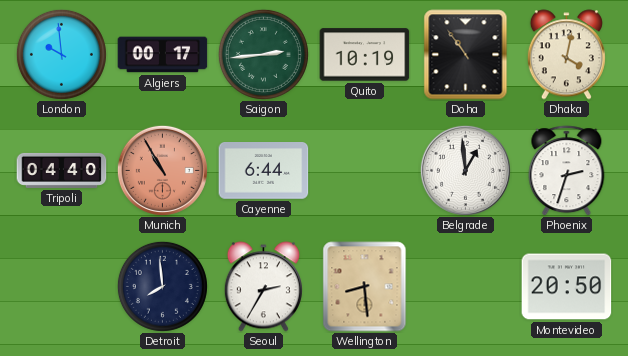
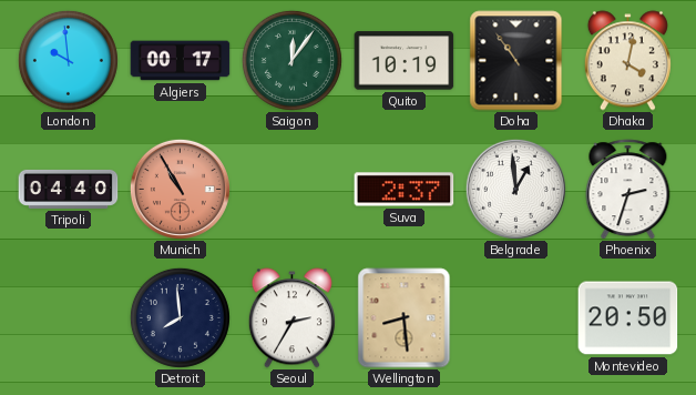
Saigon: 2:44 -> 12:06 (291, 60)
Cayenne: 6:44 -> none (264, 171)
Suva: none -> 2:37 (405, 190)
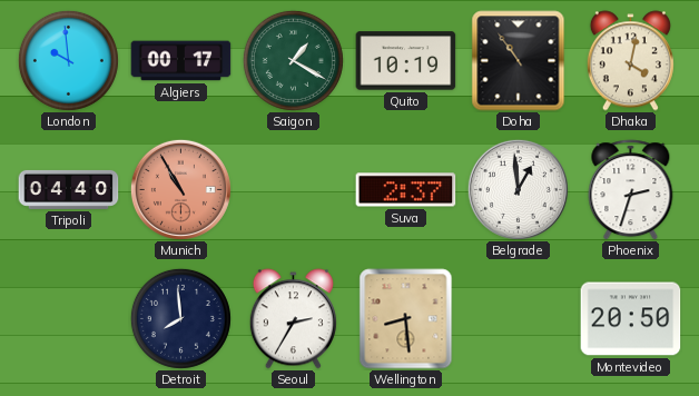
Saigon: 12:06 -> 1:20 (293, 60)
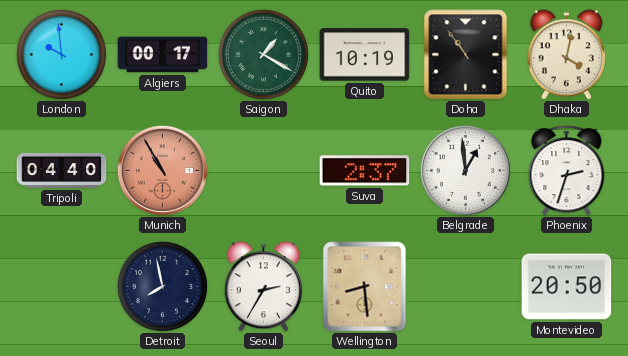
Detroit: 7:59 -> 7:58 (162, 286)
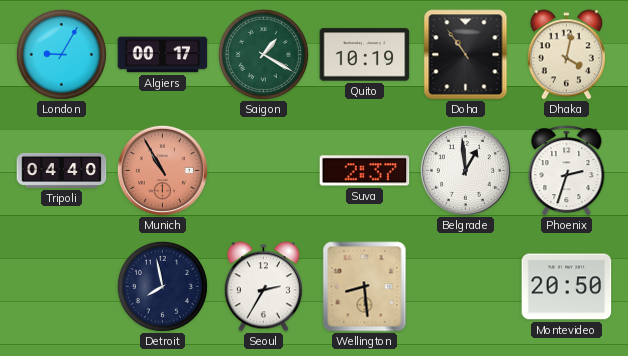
London: 9:59 -> 9:05 (61, 54)
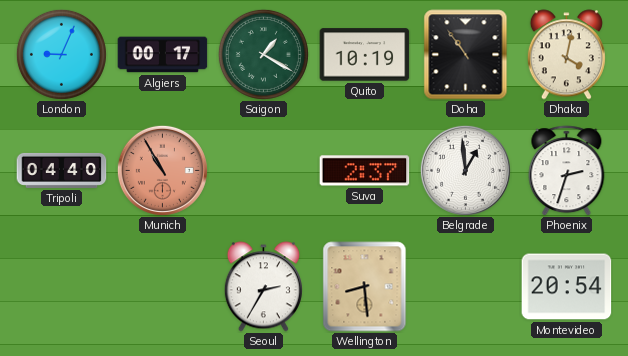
London: 9:05 -> 9:04 (61, 54)
Detroit: 7:58 -> none (162, 286)
Montevideo: 20:50 -> 20:54 (567, 287)
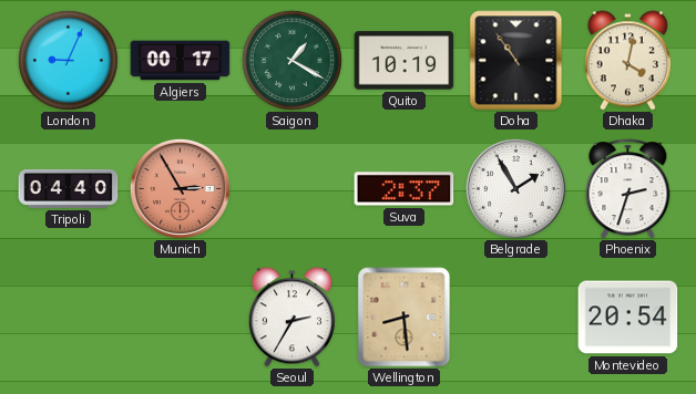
Munich: 10:55 -> 2:55 (180, 188)
Belgrade: 12:59 -> 1:55 (515, 188)
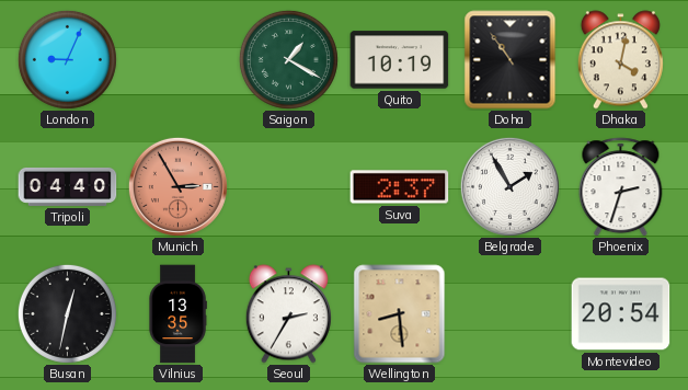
Algiers: 00:17 -> none (181, 61)
Busan: none -> 12:32 (67, 313)
Vilnius: none -> 13:35 (177, 314)
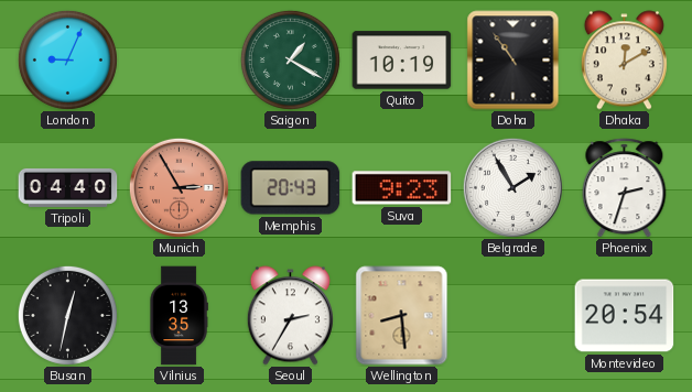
Dhaka: 4:02 -> 12:10 (624, 61)
Memphis: none -> 20:43 (291, 188)
Suva: 2:37 -> 9:23 (402, 188)
